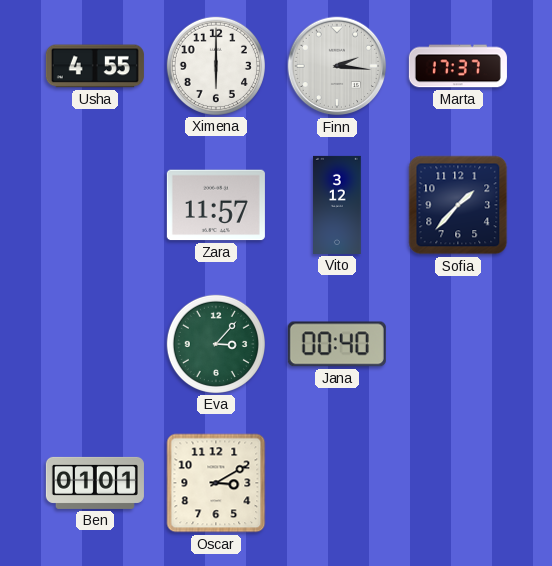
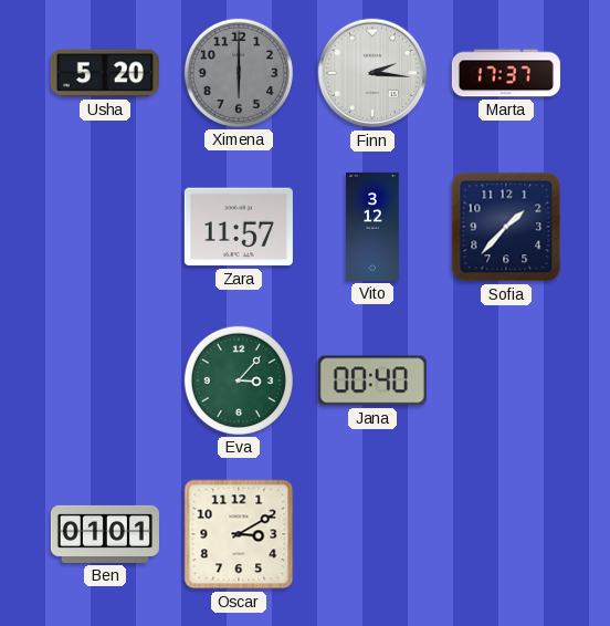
Usha: 4:55 -> 5:20 (105, 73)
Ximena dial: white -> grey (239, 73)
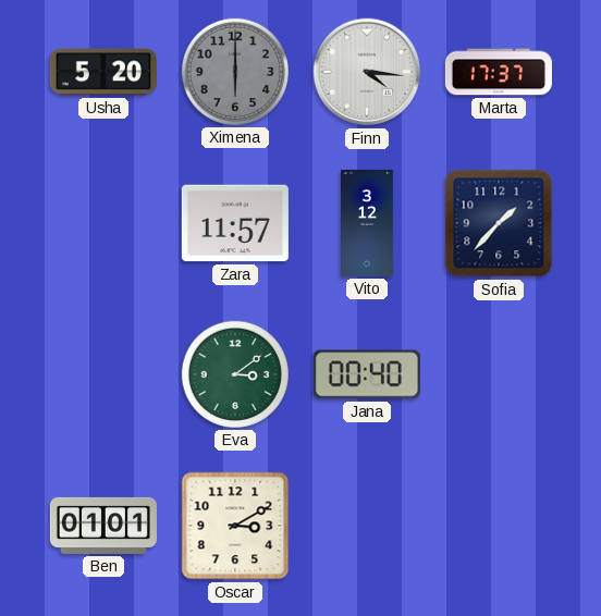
Finn: 2:16 -> 4:16 (367, 72)
Eva: 3:07 -> 3:09 (235, 374)
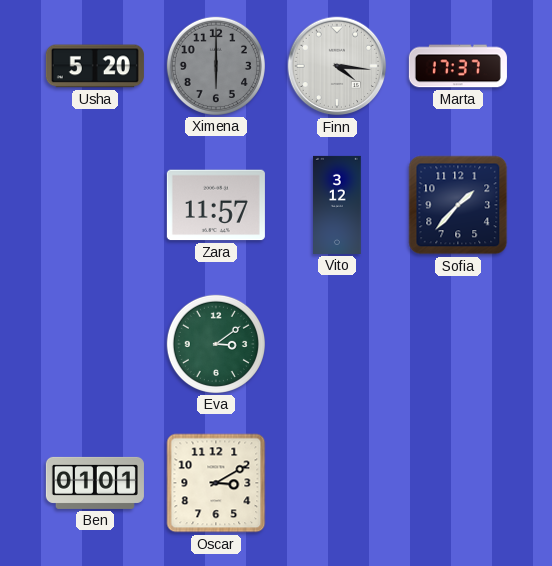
Jana: 00:40 -> none (367, 374)
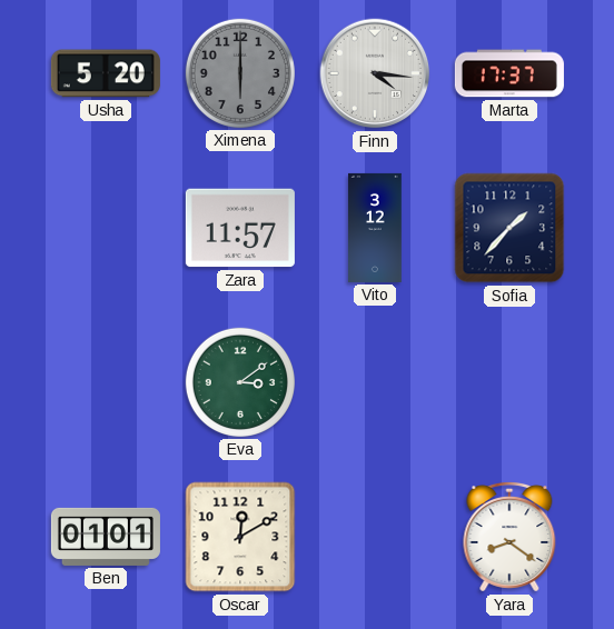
Oscar: 3:10 -> 12:10 (240, 537)
Yara: none -> 8:21 (509, 538)
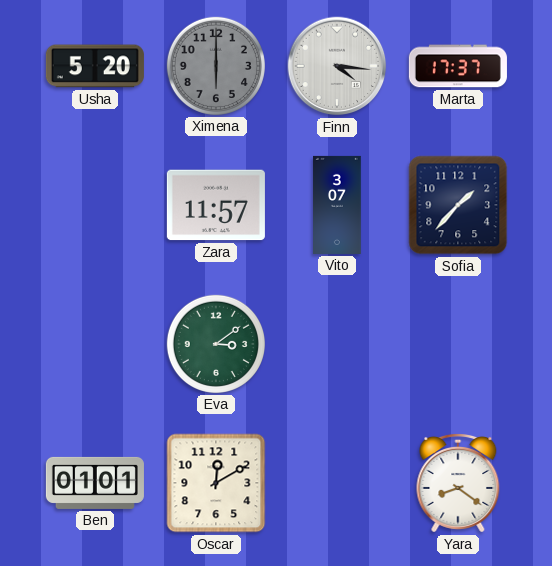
Vito: 3:12 -> 3:07 (337, 205)
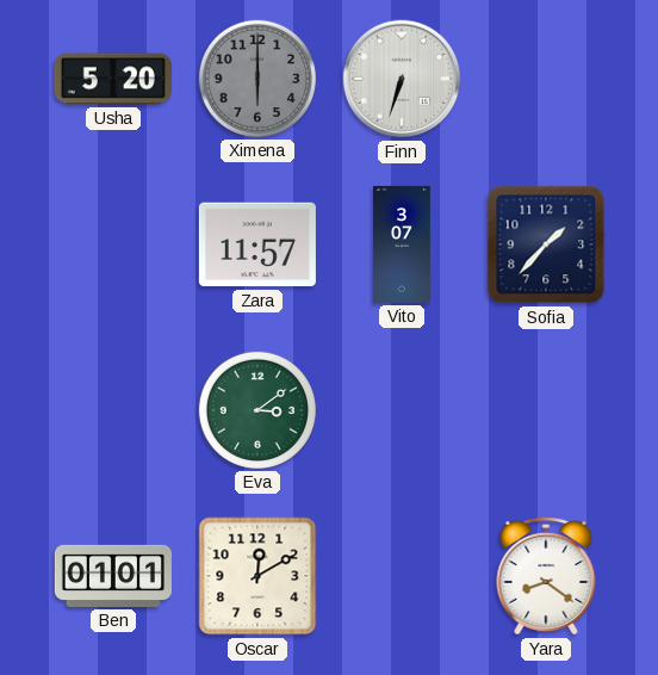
Finn: 4:16 -> 6:33 (402, 79)
Marta: 17:37 -> none (458, 66)
